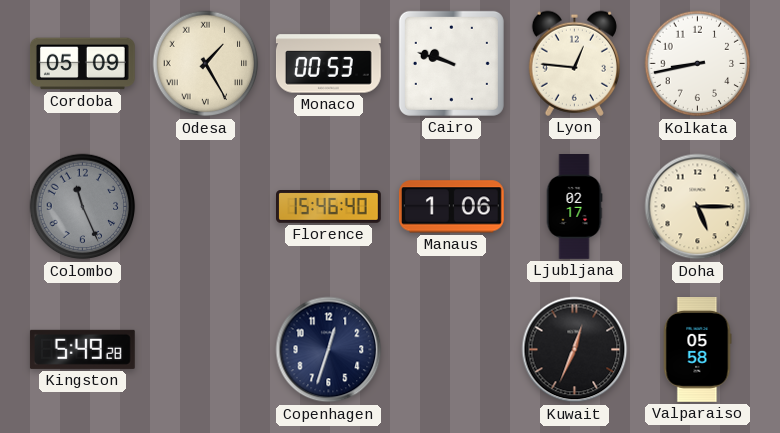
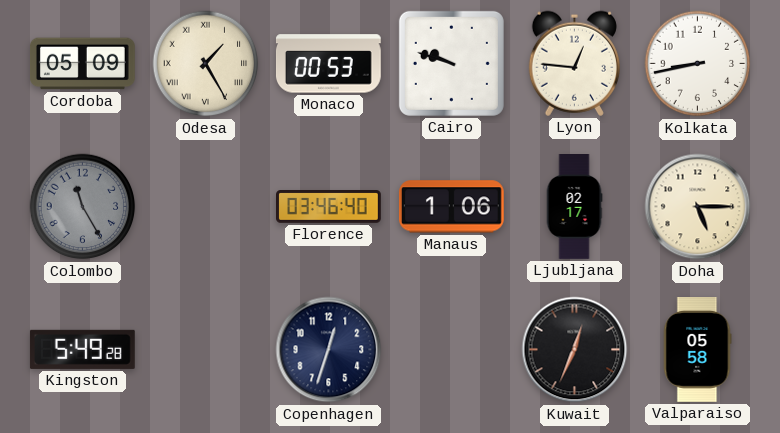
Colombo: 11:26 -> 11:25 (83, 207)
Florence: 15:46 -> 03:46 (329, 207)
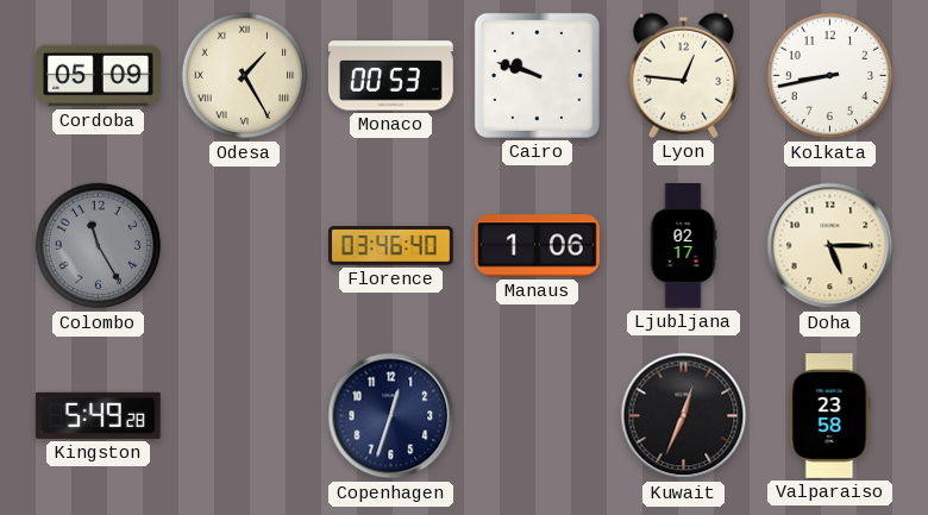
Valparaiso: 05:58 -> 23:58 (829, 416)
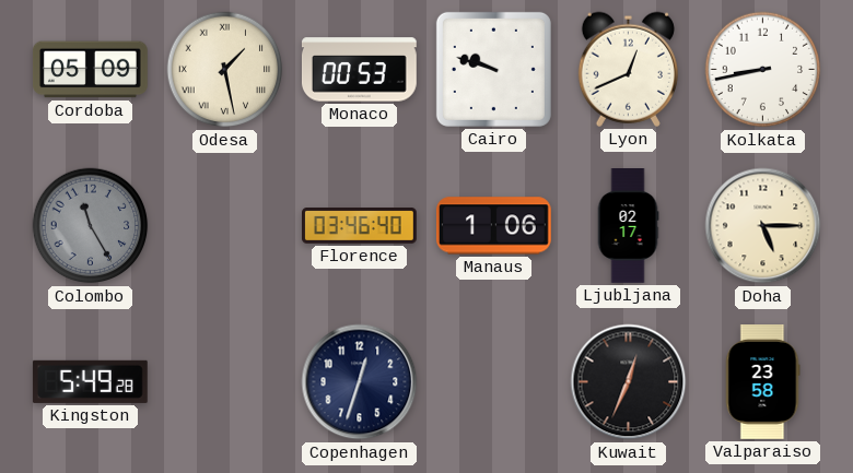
Odesa: 1:25 -> 1:28 (225, 70)
Lyon: 12:46 -> 12:41 (628, 69)
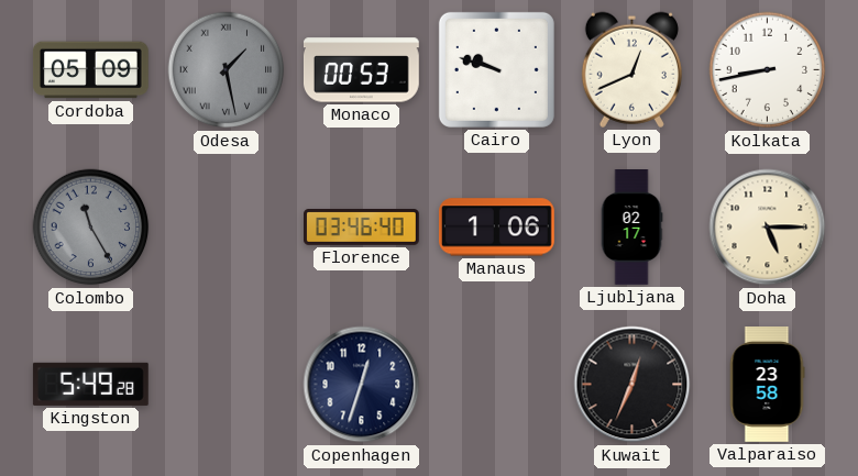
Odesa dial: cream -> grey (227, 70)
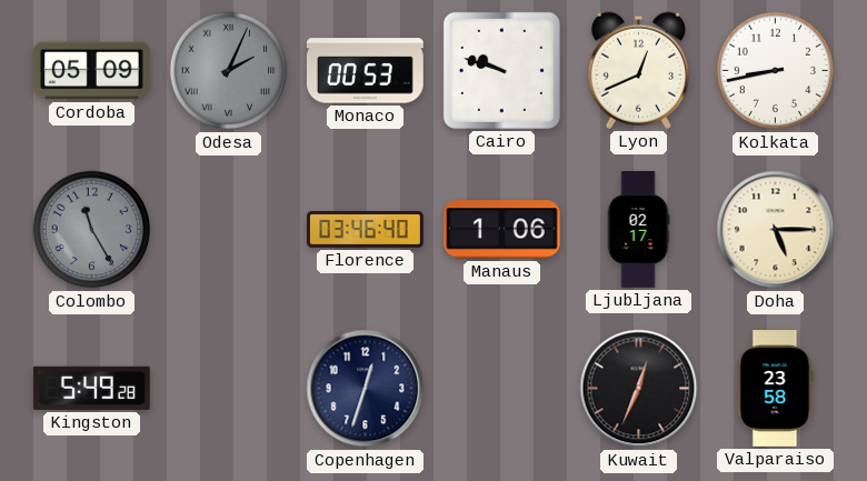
Odesa: 1:28 -> 2:04 (229, 71)
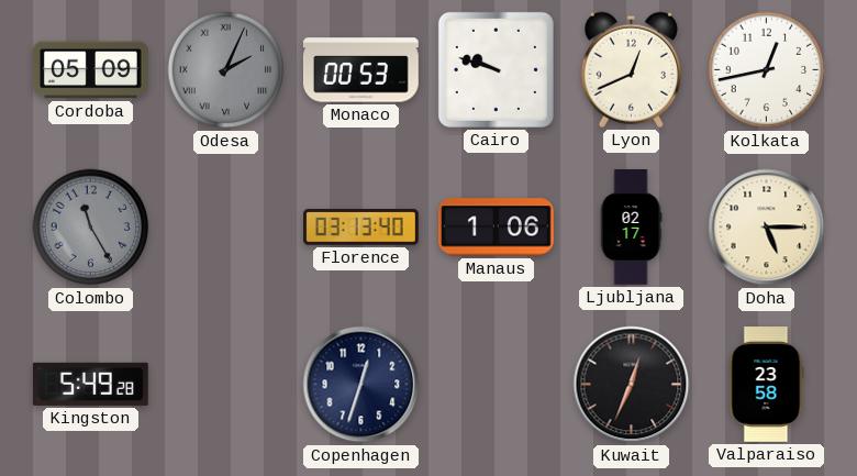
Kolkata: 8:43 -> 12:43 (767, 70)
Florence: 03:46 -> 03:13 (361, 228)
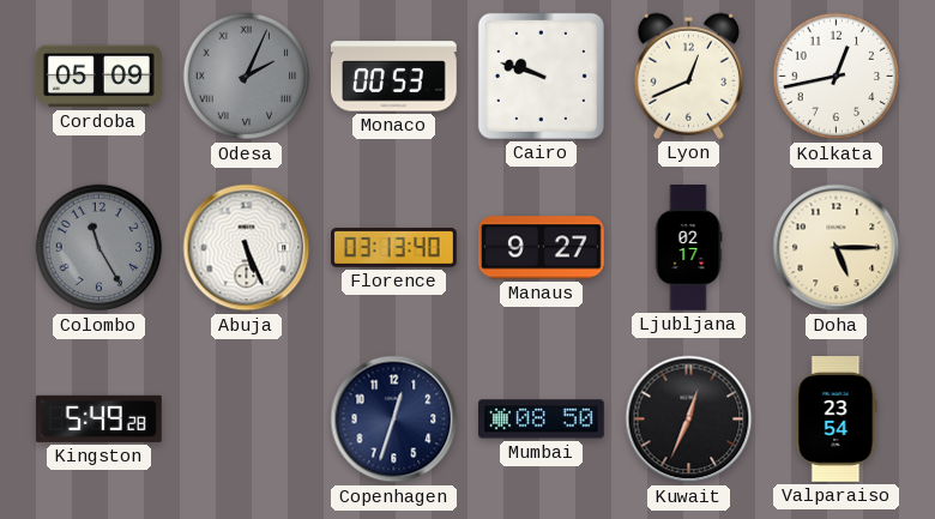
Abuja: none -> 5:26 (247, 248)
Manaus: 1:06 -> 9:27 (541, 248)
Mumbai: none -> 08:50 (542, 420)
Valparaiso: 23:58 -> 23:54 (836, 420)
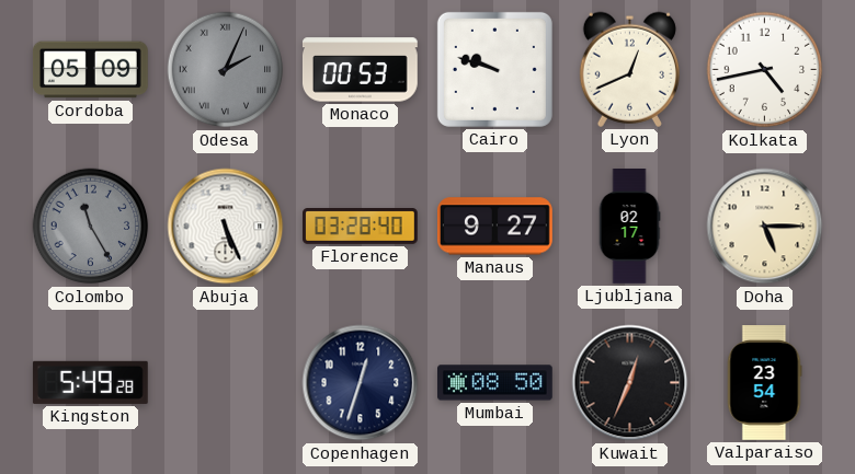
Kolkata: 12:43 -> 4:43 (765, 70)
Florence: 03:13 -> 03:28 (361, 227)
